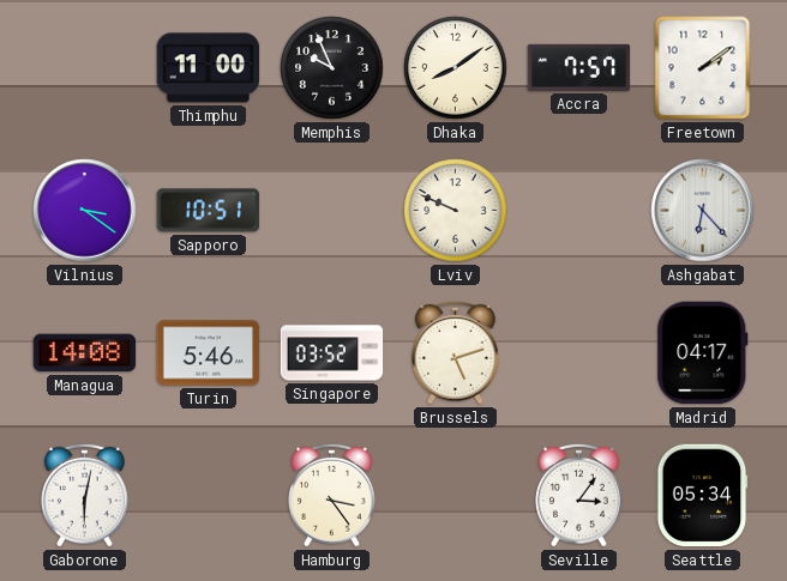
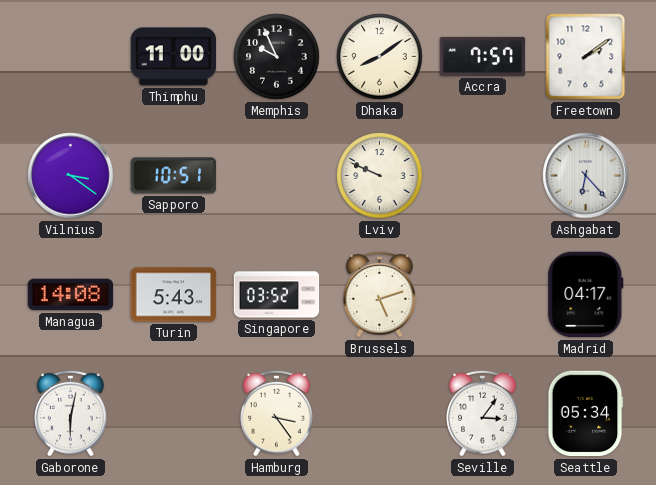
Turin: 5:46 -> 5:43 (174, 295)
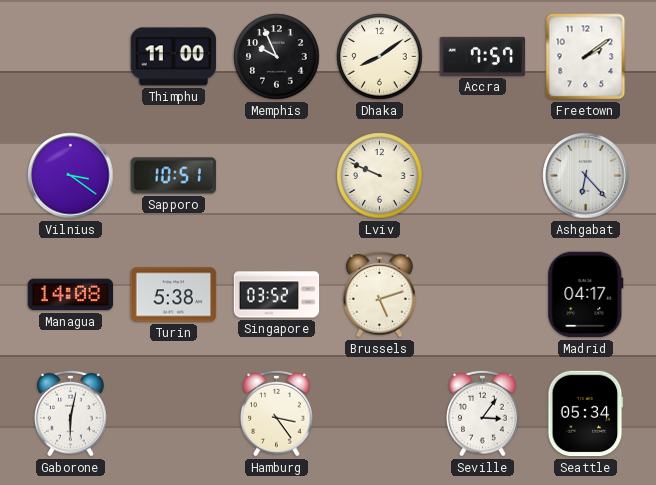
Turin: 5:43 -> 5:38 (174, 295)
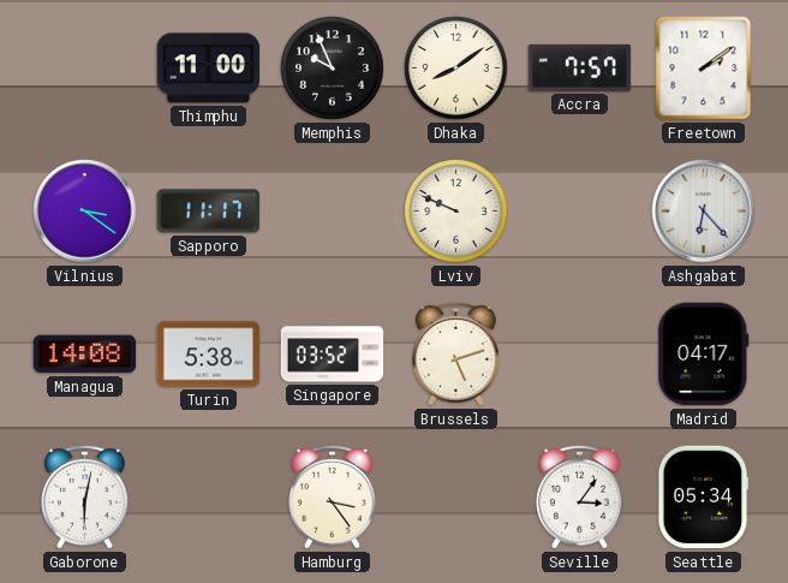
Sapporo: 10:51 -> 11:17 (209, 212)
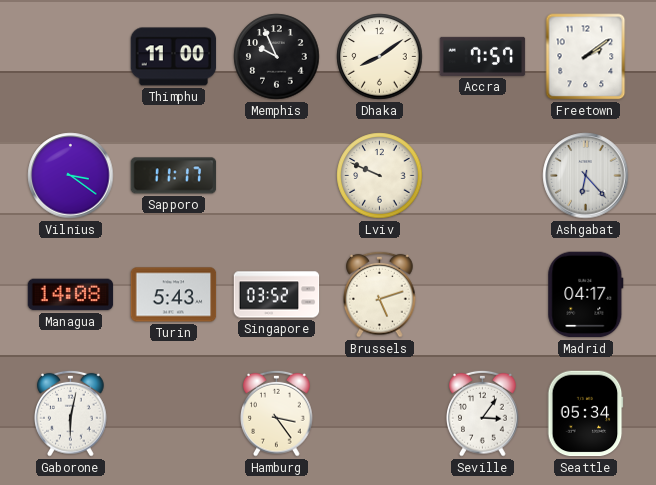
Turin: 5:38 -> 5:43 (174, 295)
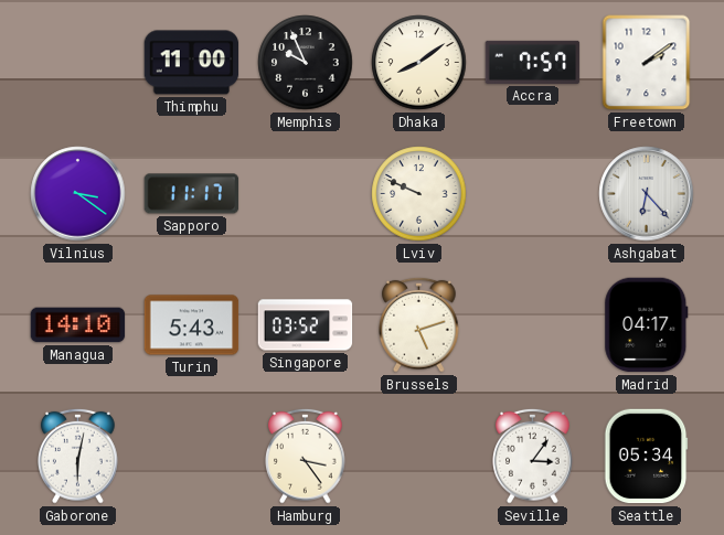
Managua: 14:08 -> 14:10 (78, 325)
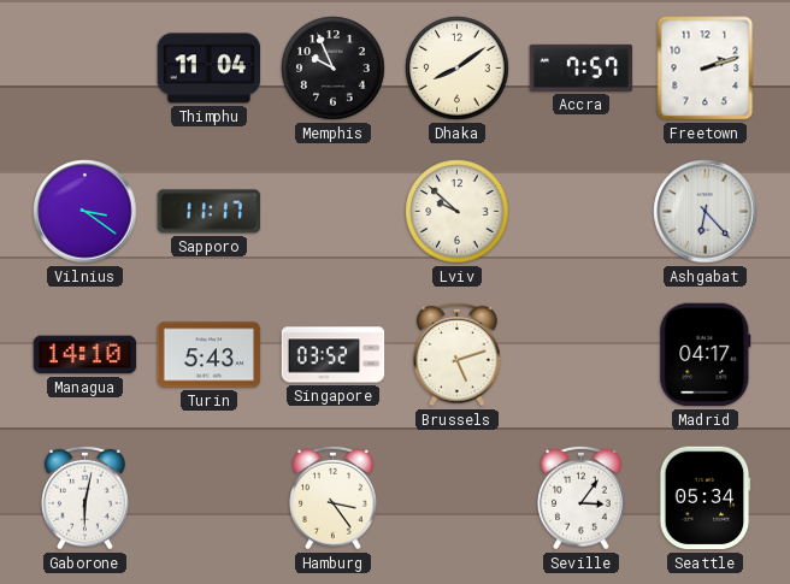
Thimphu: 11:00 -> 11:04 (210, 69)
Freetown: 2:09 -> 2:12 (706, 69)
Lviv: 9:49 -> 9:52 (458, 212)
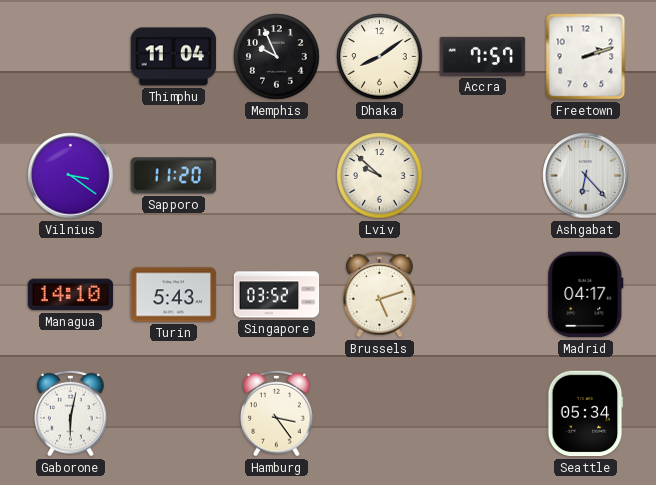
Sapporo: 11:17 -> 11:20 (174, 176)
Seville: 3:06 -> none (582, 497)
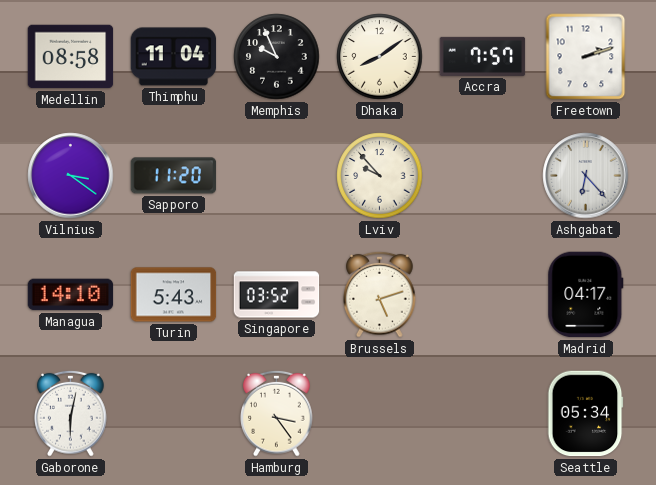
Medellin: none -> 08:58 (71, 57)
Lviv: 9:52 -> 9:53 (380, 176)
